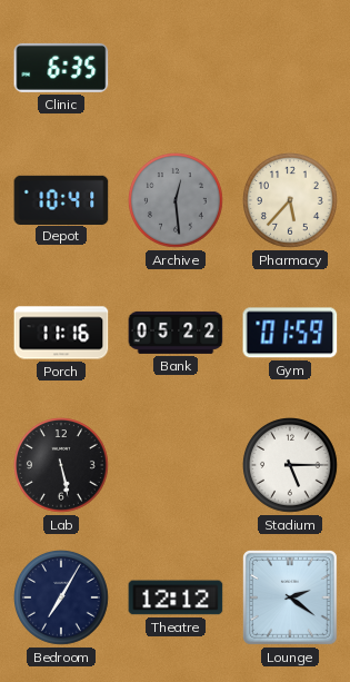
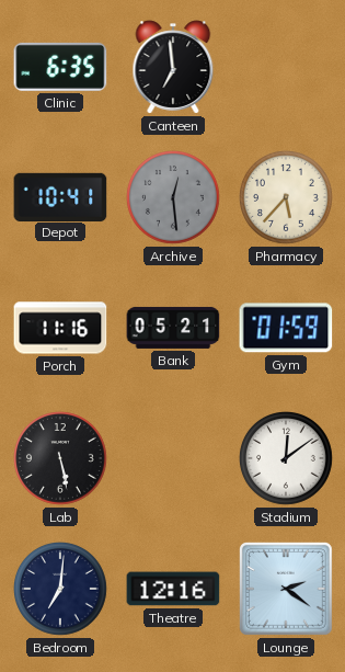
Canteen: none -> 6:59 (173, 67)
Bank: 05:22 -> 05:21 (173, 328)
Stadium: 5:15 -> 12:09 (287, 459)
Bedroom: 7:05 -> 7:01 (61, 590)
Theatre: 12:12 -> 12:16 (173, 589)
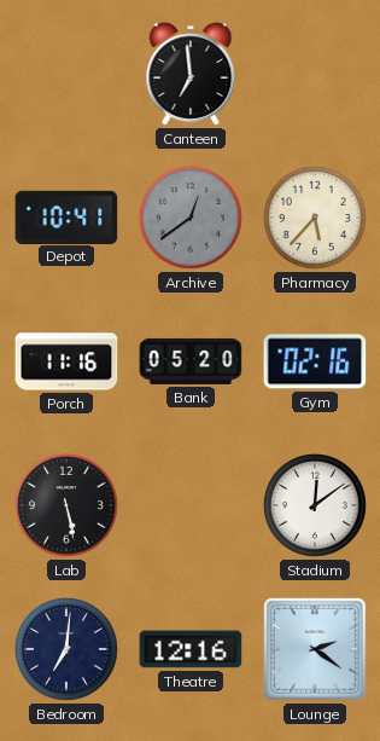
Clinic: 6:35 -> none (60, 67)
Archive: 12:29 -> 12:39 (192, 219)
Bank: 05:21 -> 05:20 (191, 361)
Gym: 01:59 -> 02:16 (315, 361)
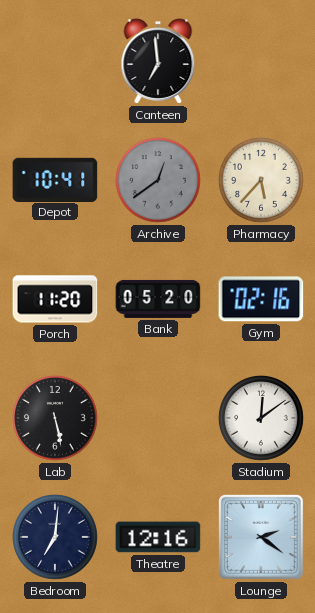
Porch: 11:16 -> 11:20 (55, 299)
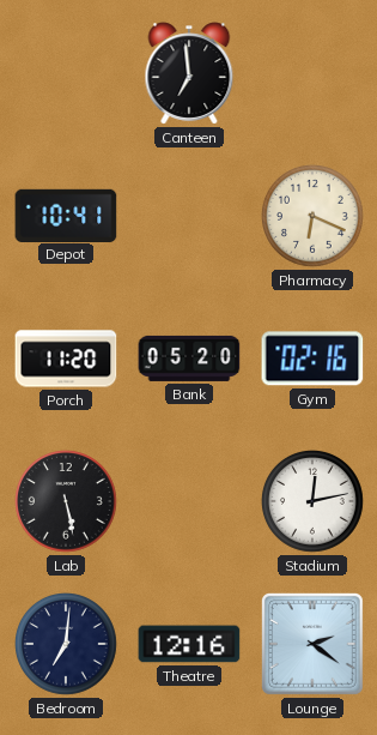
Archive: 12:39 -> none (159, 181)
Pharmacy: 5:37 -> 6:19 (314, 217)
Stadium: 12:09 -> 12:13 (314, 502)
